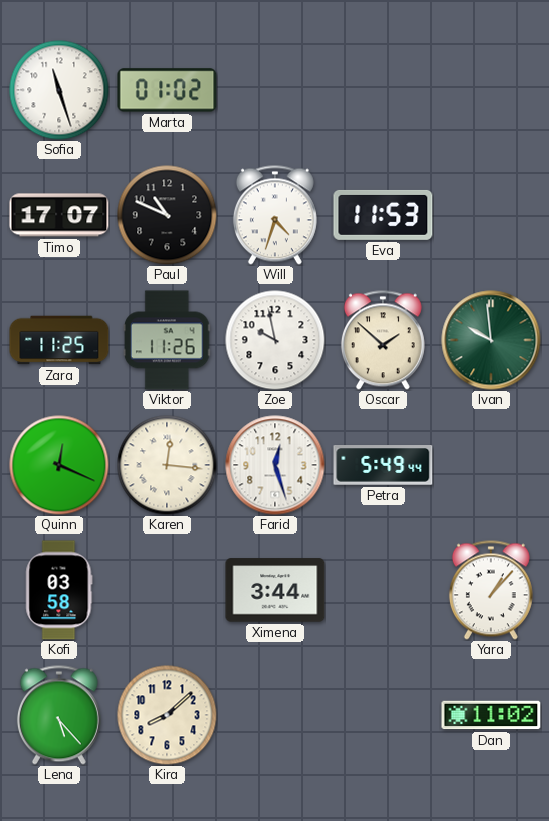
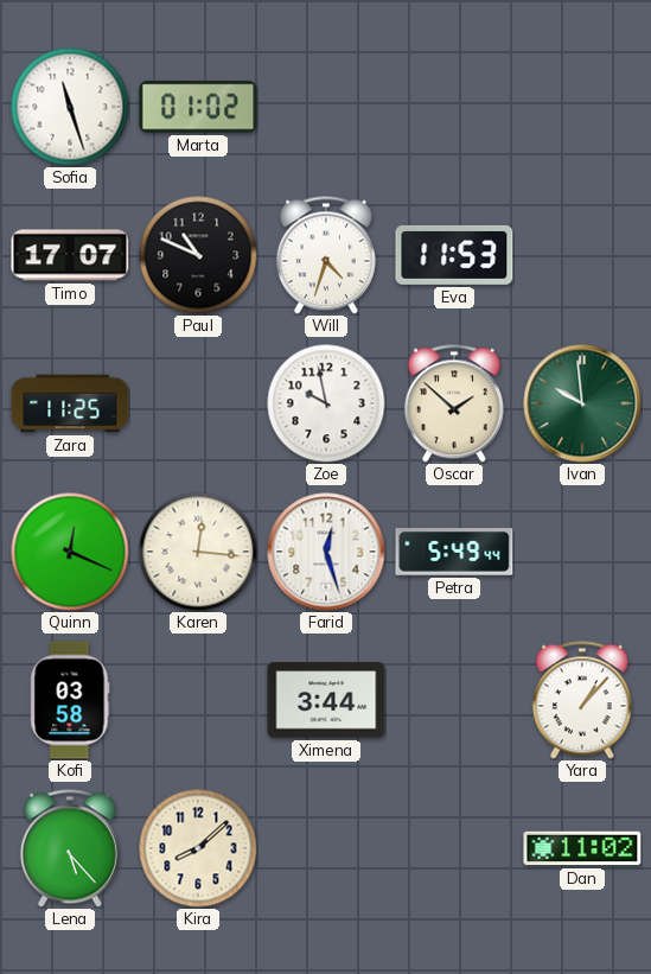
Viktor: 11:26 -> none (167, 340)
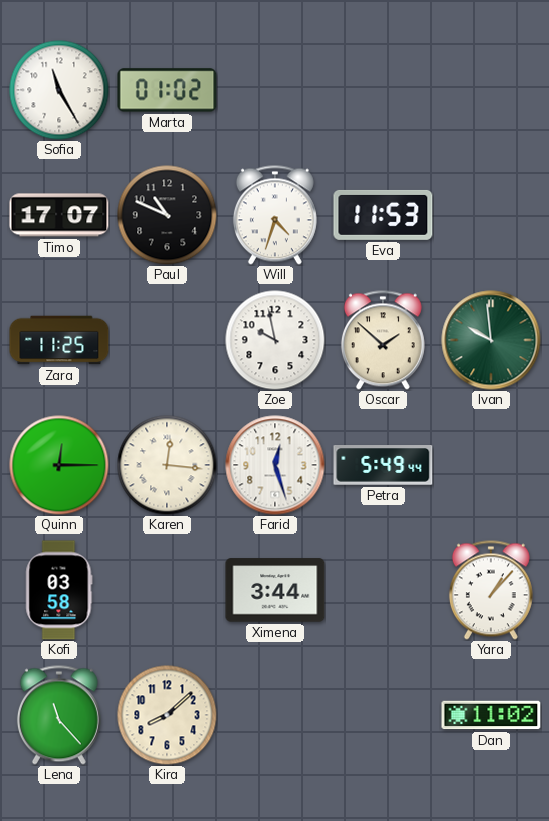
Sofia: 11:27 -> 11:25 (59, 90)
Quinn: 12:19 -> 12:15 (59, 465)
Lena: 5:23 -> 11:23 (59, 715)
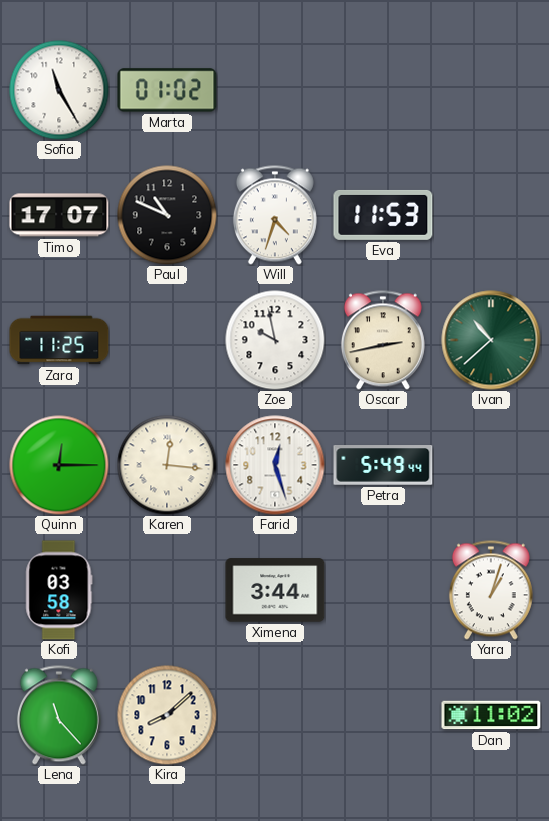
Oscar: 1:52 -> 2:43 (383, 340)
Ivan: 9:59 -> 10:38 (491, 340)
Yara: 1:07 -> 1:03 (491, 590)
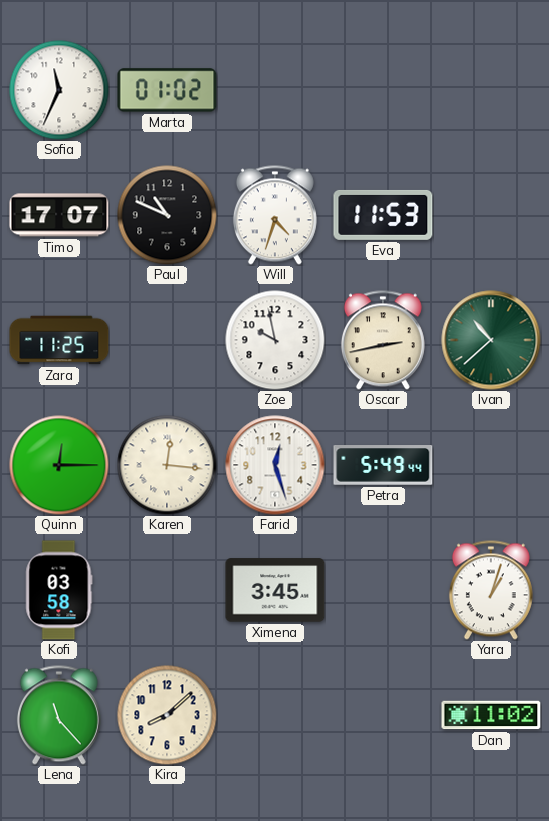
Sofia: 11:25 -> 11:34 (59, 90)
Ximena: 3:44 -> 3:45 (275, 590)
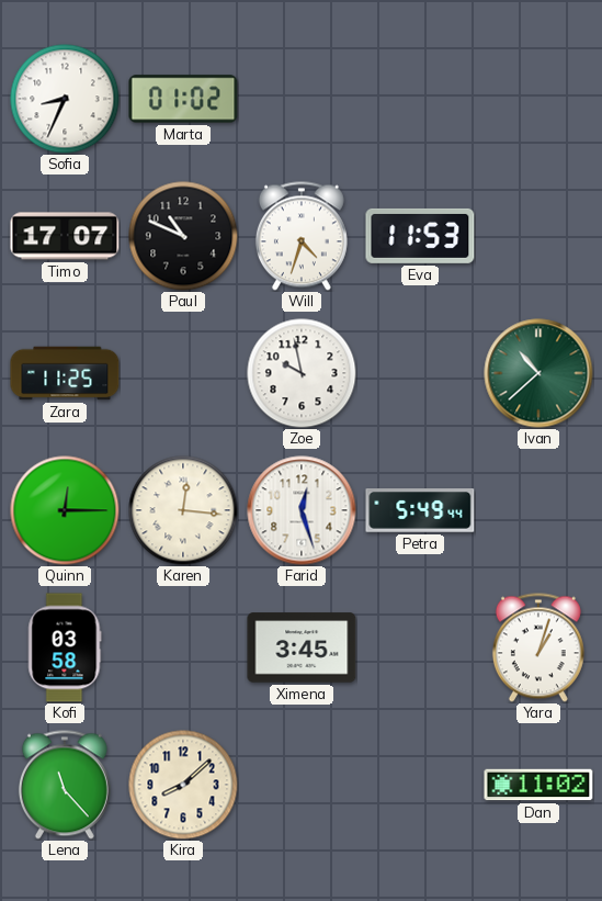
Sofia: 11:34 -> 8:34 (65, 99)
Oscar: 2:43 -> none (383, 340)
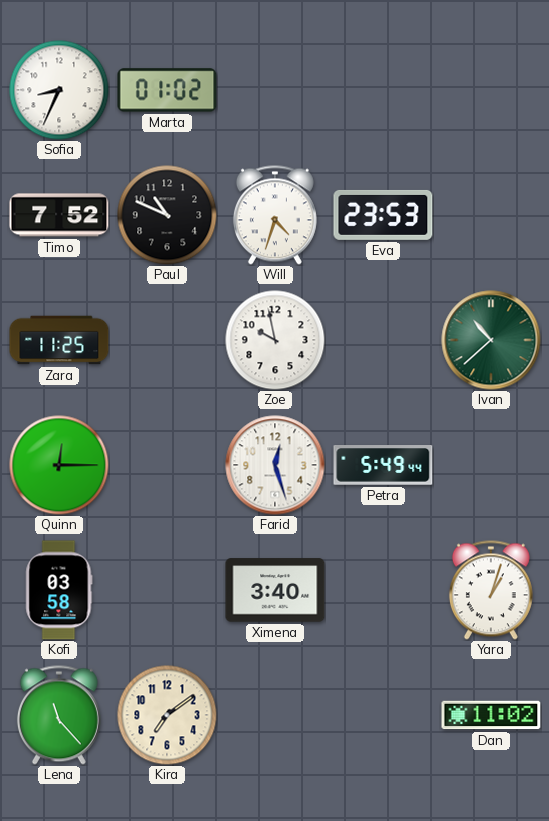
Timo: 17:07 -> 7:52 (59, 215)
Eva: 11:53 -> 23:53 (383, 215)
Karen: 12:16 -> none (183, 510)
Ximena: 3:45 -> 3:40 (275, 590)
Kira: 8:08 -> 7:09 (167, 715)
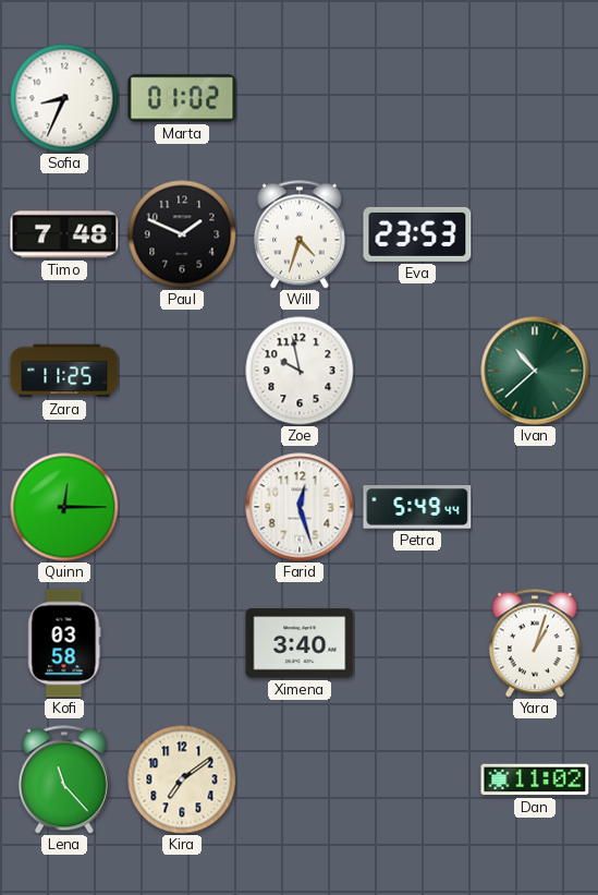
Timo: 7:52 -> 7:48 (64, 234)
Paul: 10:49 -> 1:49 (182, 234)
